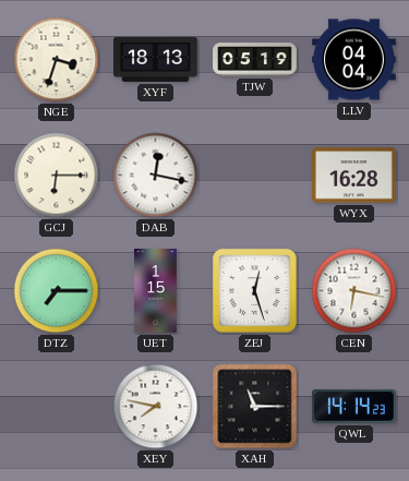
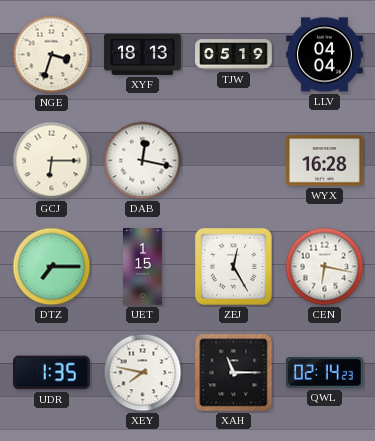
ZEJ: 12:27 -> 12:25 (233, 266)
UDR: none -> 1:35 (52, 373)
QWL: 14:14 -> 02:14 (325, 373)
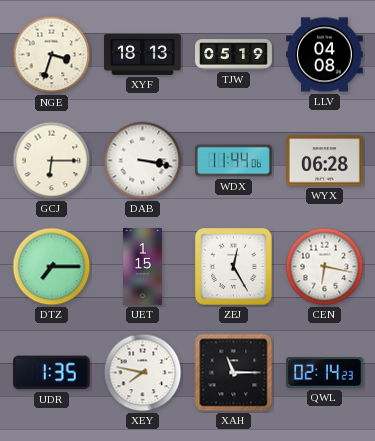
LLV: 04:04 -> 04:08 (325, 55)
DAB: 12:17 -> 3:17 (143, 161)
WDX: none -> 11:44 (234, 161)
WYX: 16:28 -> 06:28 (325, 161)
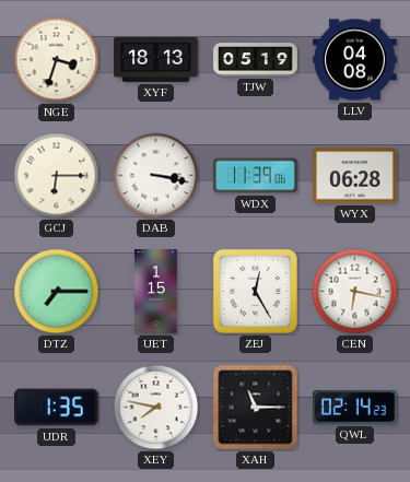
WDX: 11:44 -> 11:39 (256, 176)
